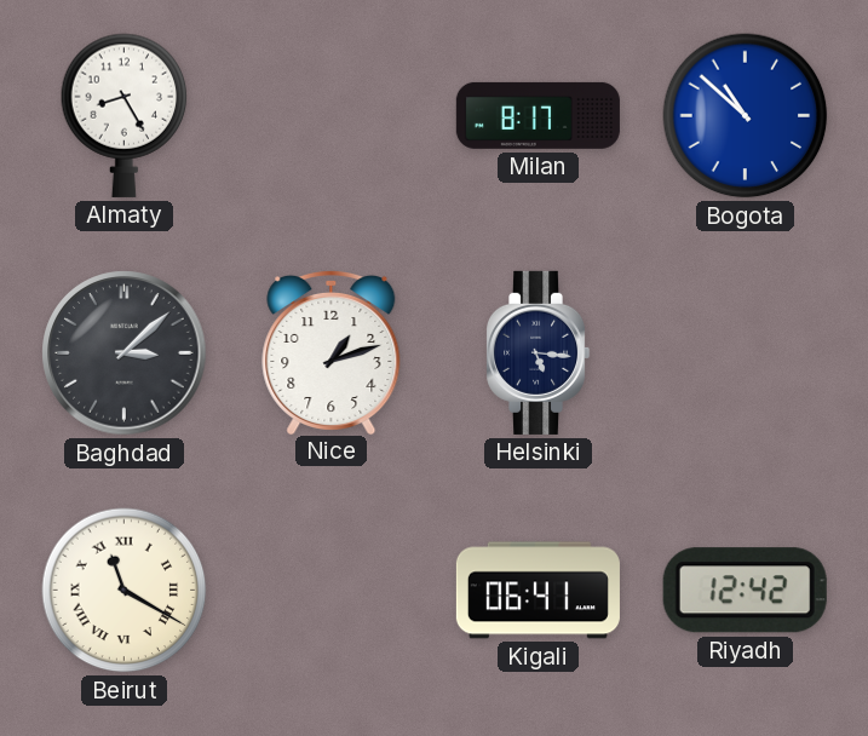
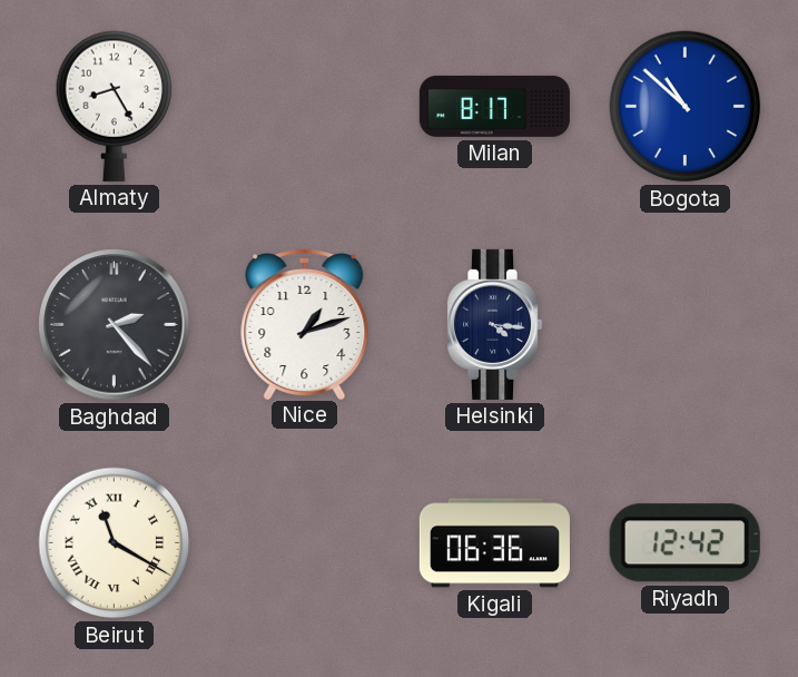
Baghdad: 3:08 -> 2:23 (115, 325)
Helsinki: 5:16 -> 4:16 (495, 324)
Kigali: 06:41 -> 06:36 (494, 543)
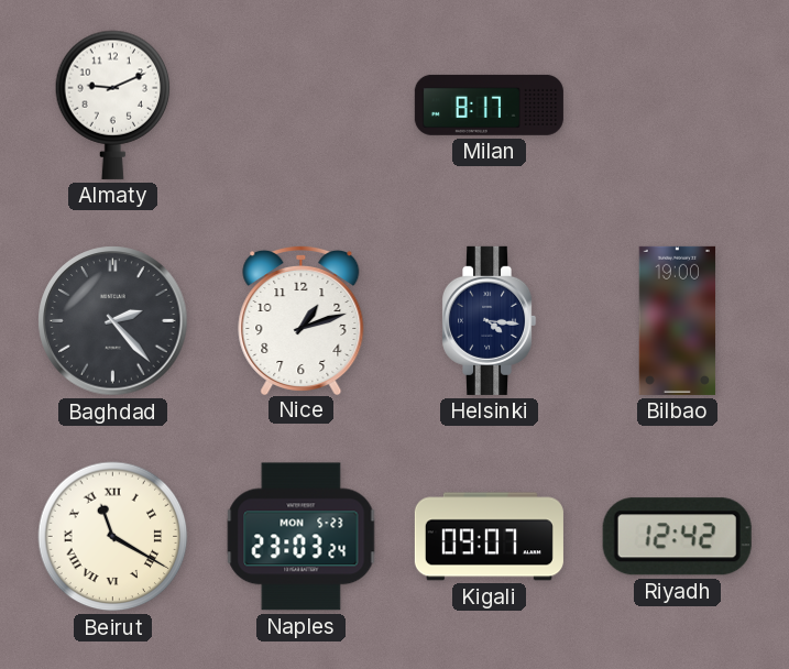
Almaty: 8:25 -> 9:11 (113, 105)
Bogota: 10:52 -> none (686, 107)
Bilbao: none -> 19:00 (678, 320)
Naples: none -> 23:03 (302, 537)
Kigali: 06:36 -> 09:07 (489, 537)
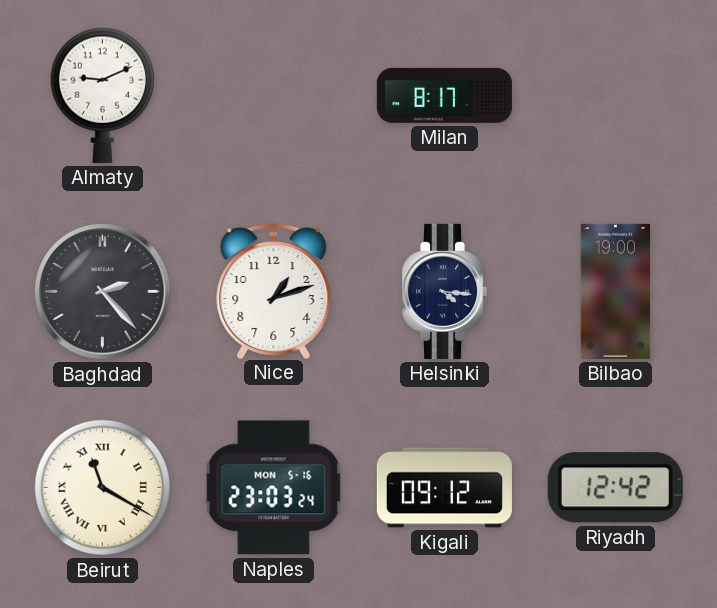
Naples date: MON 5-23 -> MON 5-16 (274, 488)
Kigali: 09:07 -> 09:12 (444, 488)
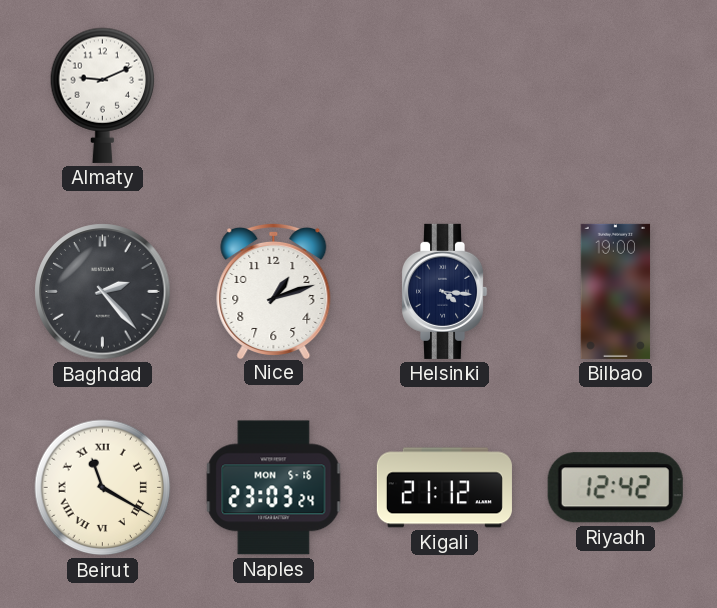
Milan: 8:17 -> none (444, 95)
Kigali: 09:12 -> 21:12 (444, 488)
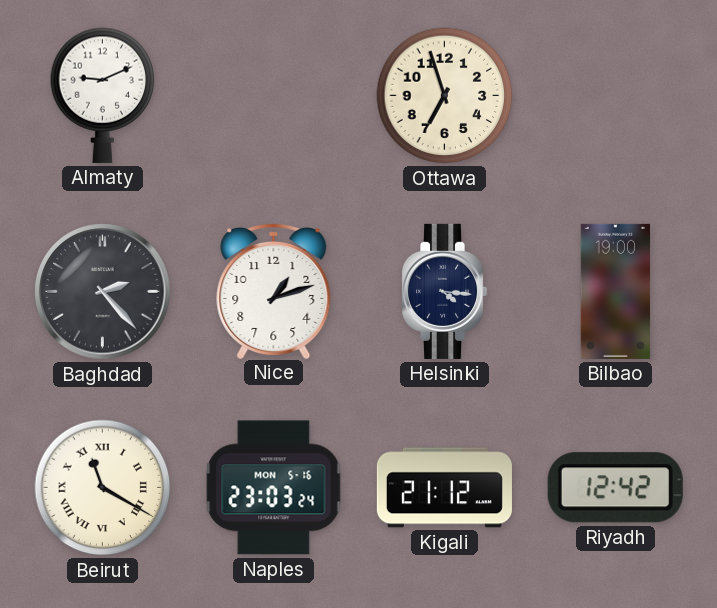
Ottawa: none -> 6:57 (445, 96)
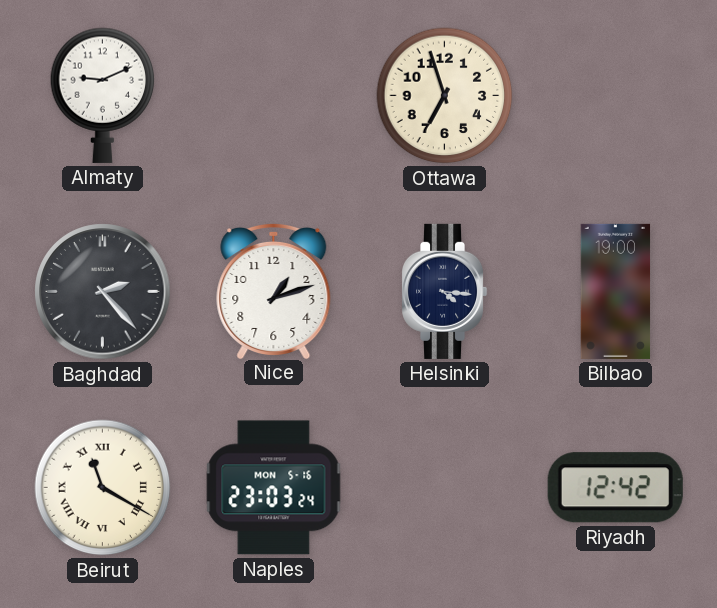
Kigali: 21:12 -> none (444, 488)
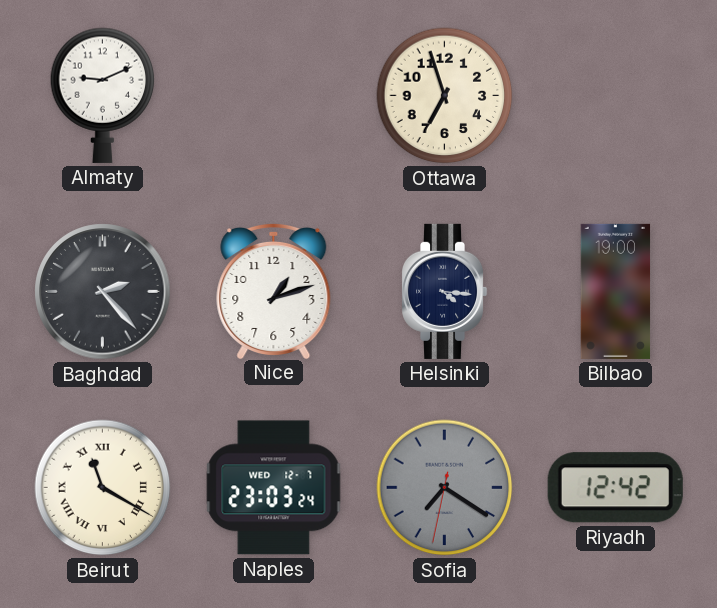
Naples date: MON 5-16 -> WED 12-7 (274, 488)
Sofia: none -> 7:20 (445, 488)
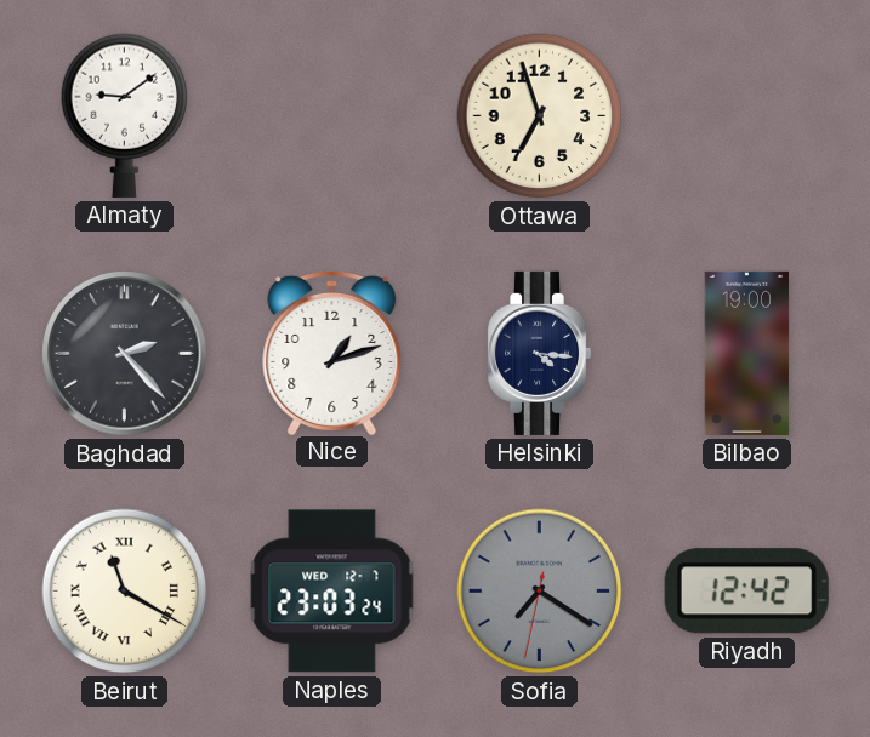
Almaty: 9:11 -> 9:09 (125, 115)
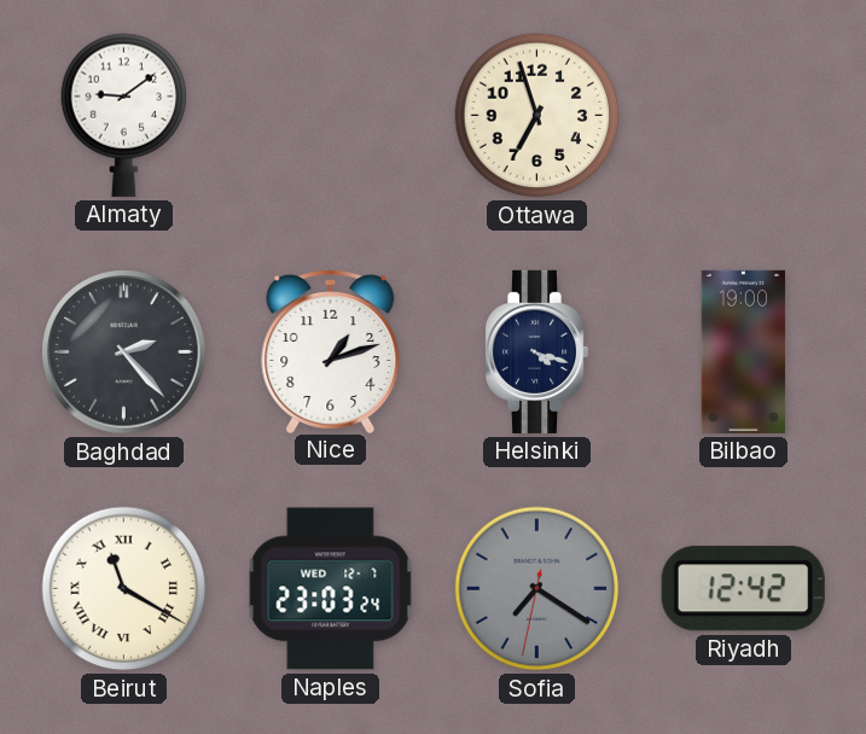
Helsinki: 4:16 -> 4:18 (537, 351)
